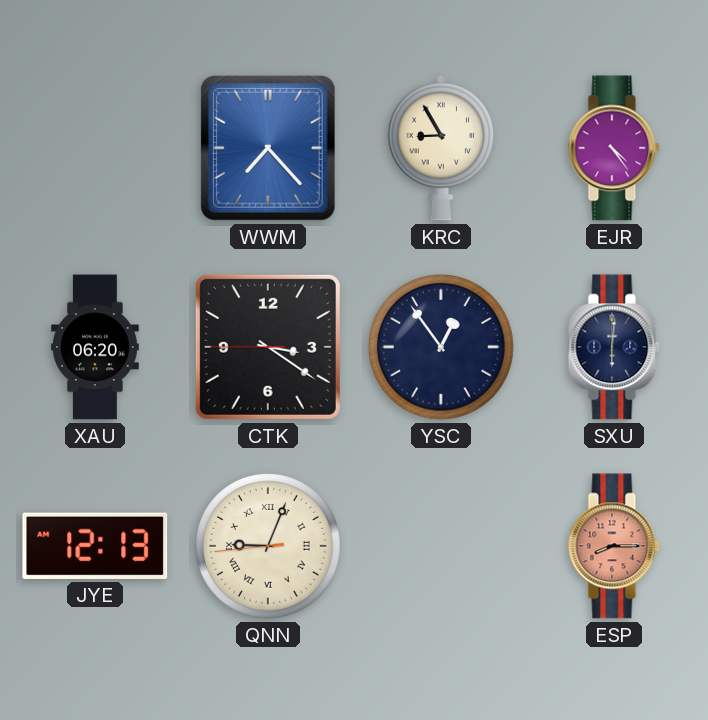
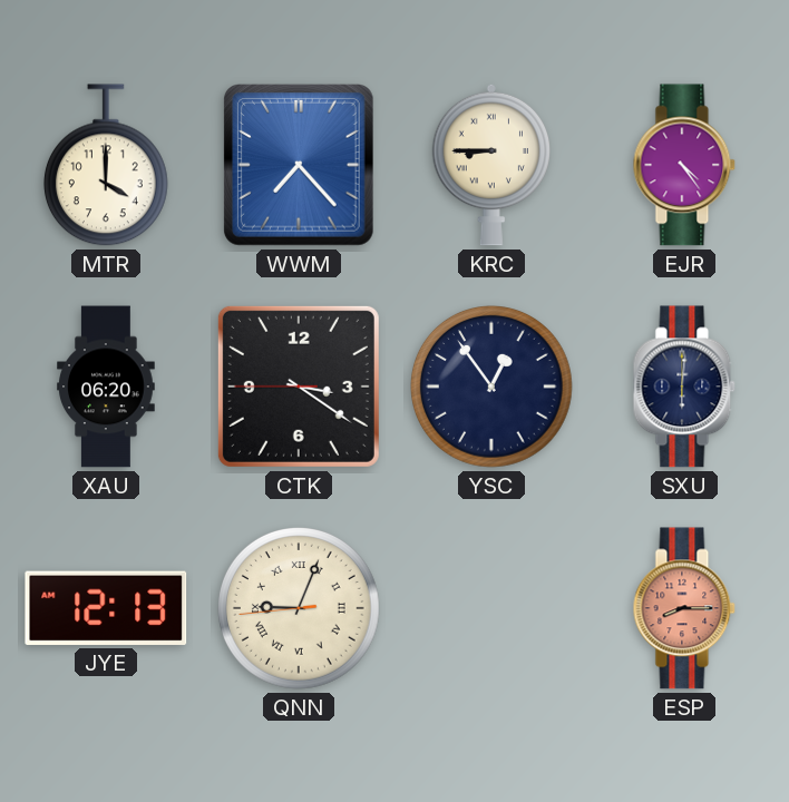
MTR: none -> 4:00 (106, 165)
KRC: 8:55 -> 8:45 (490, 165)
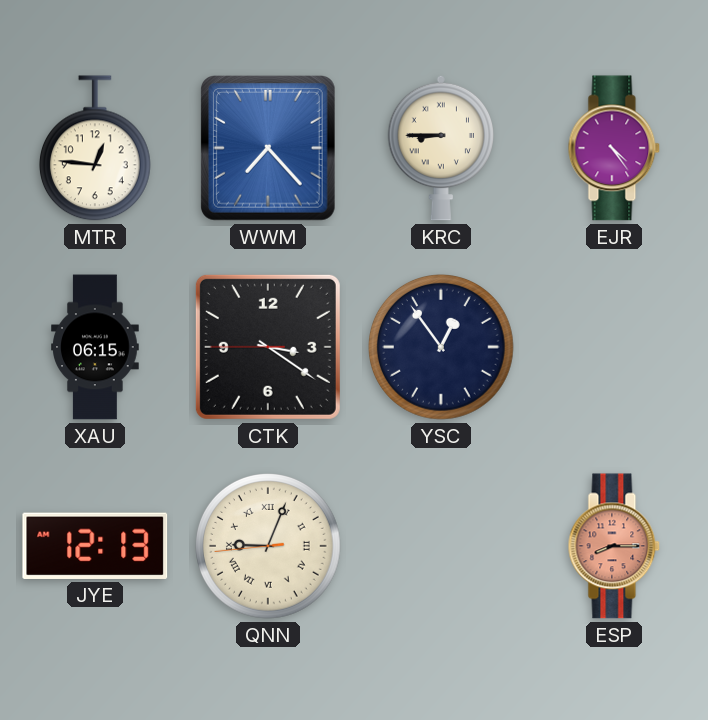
MTR: 4:00 -> 12:46 (95, 148)
XAU: 06:20 -> 06:15 (96, 347)
SXU: 6:01 -> none (684, 387)
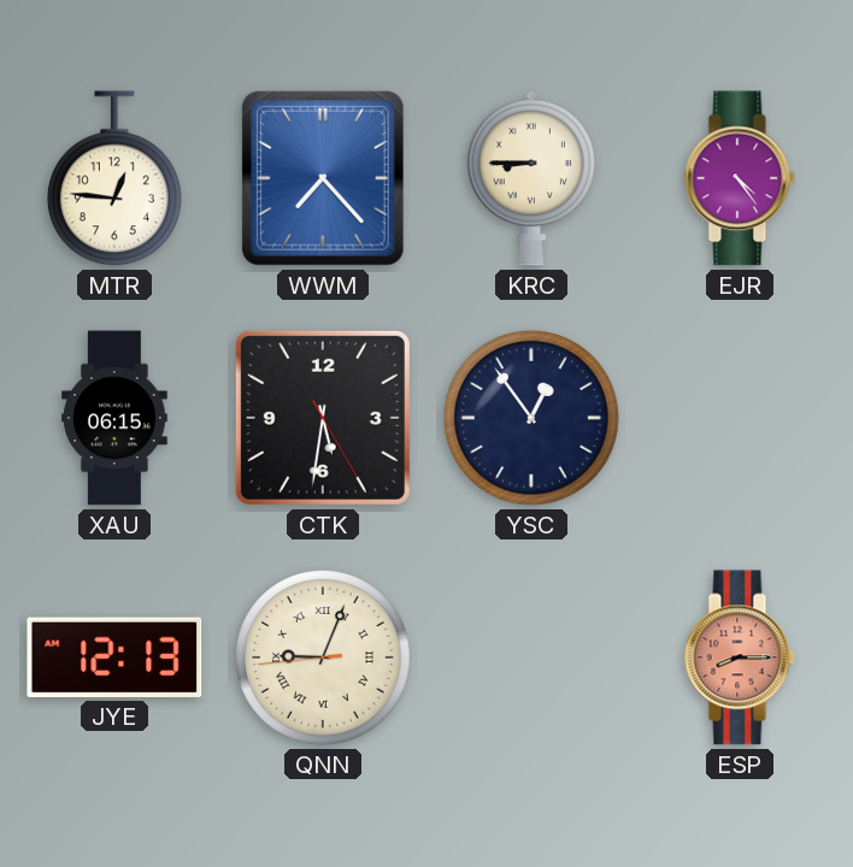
CTK: 3:20 -> 5:31 (323, 418)
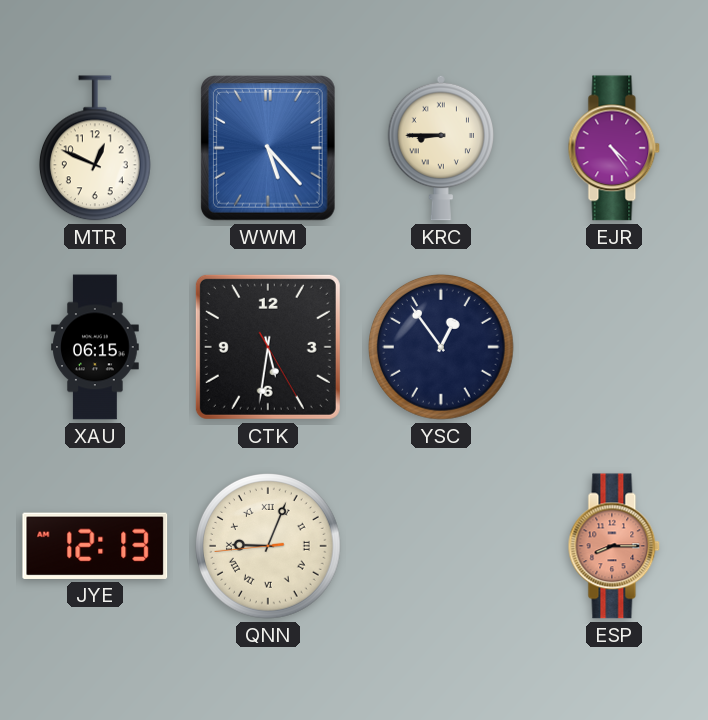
MTR: 12:46 -> 12:49 (95, 148)
WWM: 7:23 -> 5:23 (268, 149)
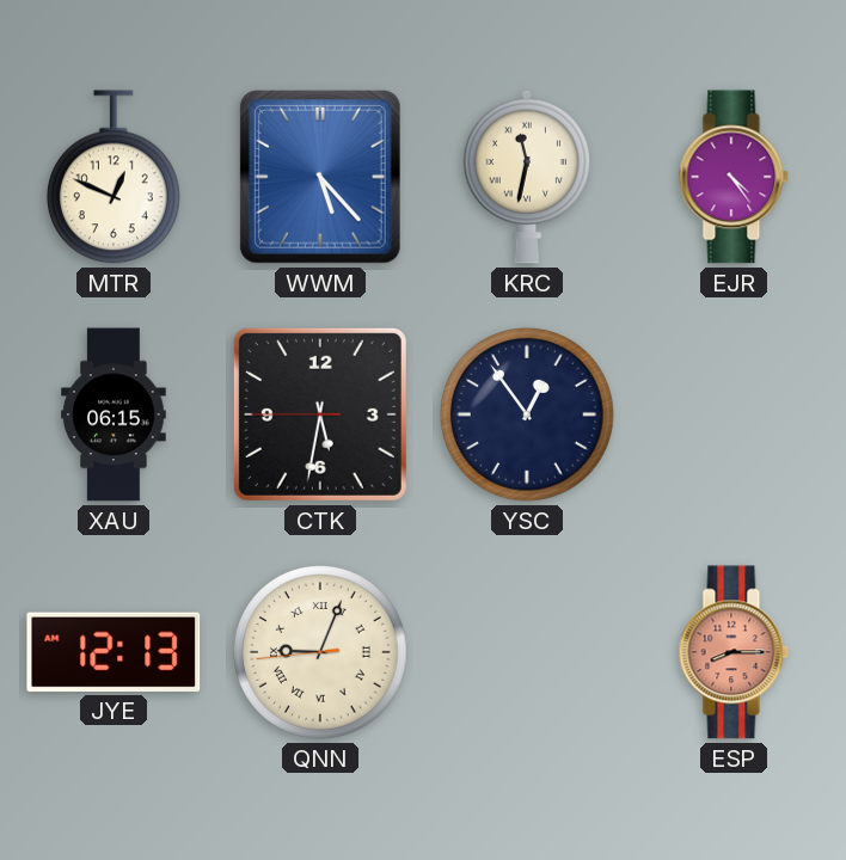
KRC: 8:45 -> 11:32 (526, 177)
CTK: 5:31:25 -> 5:31:45 (320, 414)
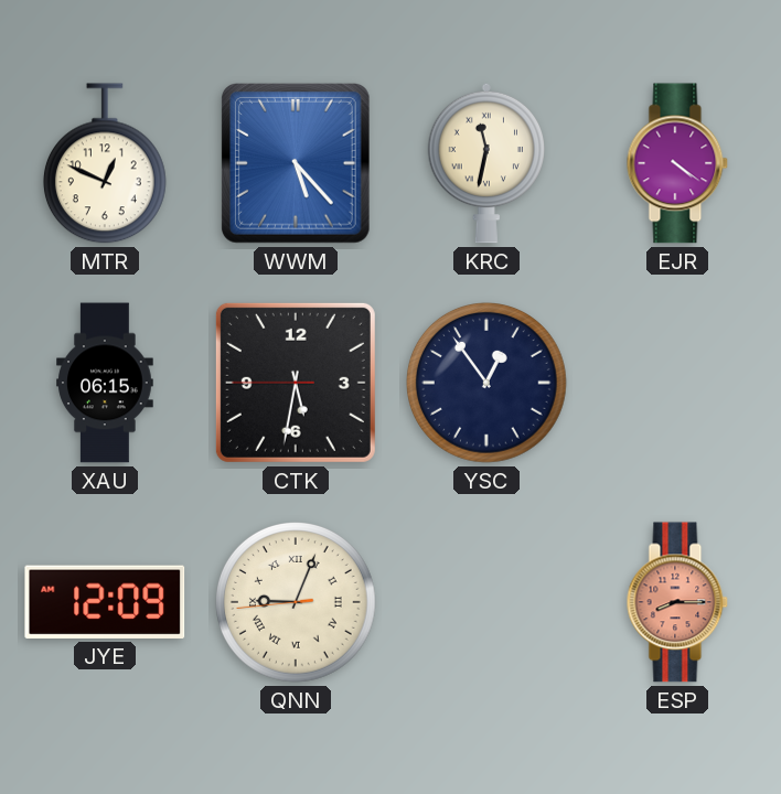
EJR: 4:24 -> 4:21 (677, 163)
JYE: 12:13 -> 12:09 (105, 602)
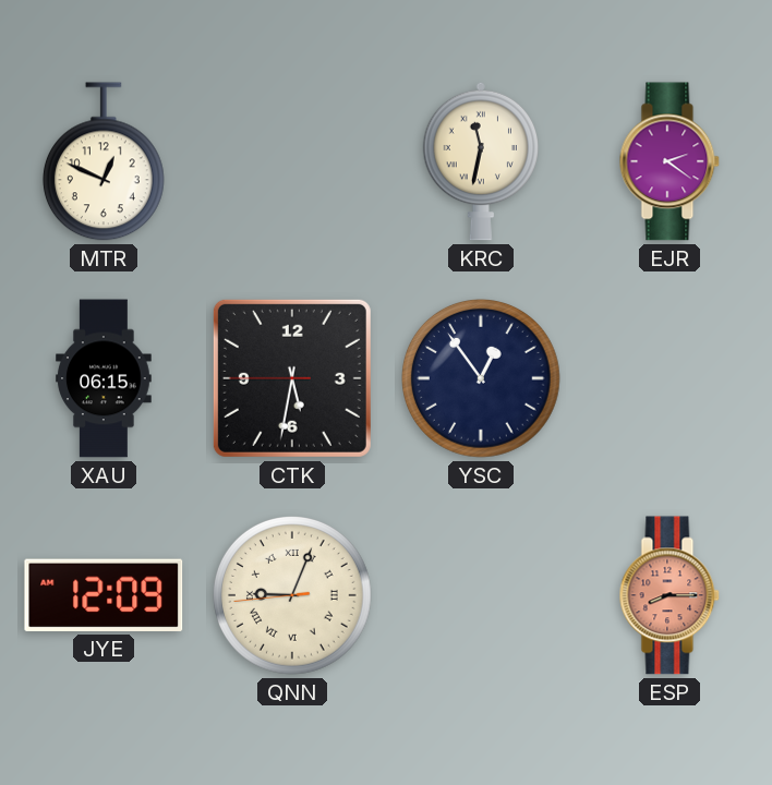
WWM: 5:23 -> none (296, 164)
EJR: 4:21 -> 2:21 (670, 161)
